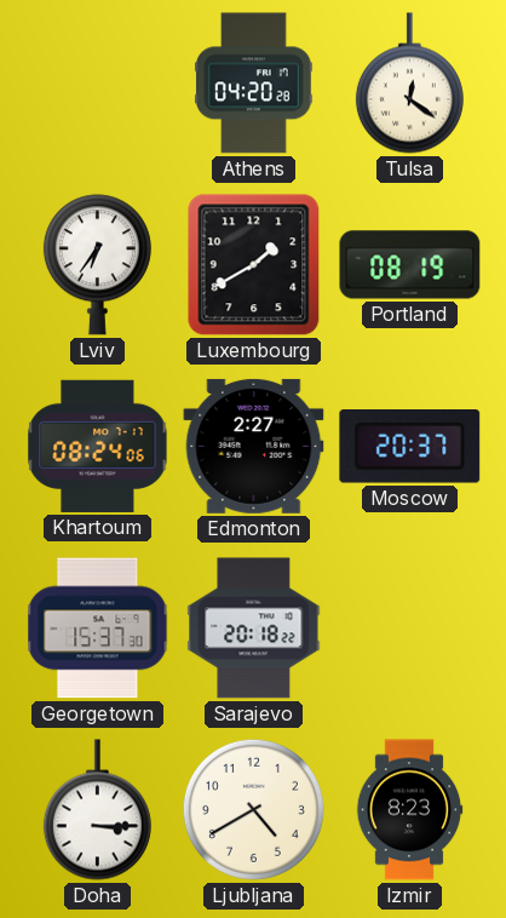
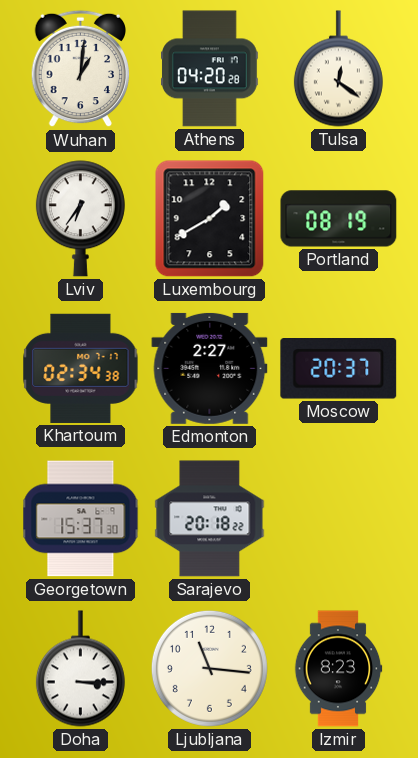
Wuhan: none -> 1:01 (81, 69)
Khartoum: 08:24 -> 02:34 (81, 368)
Ljubljana: 4:40 -> 11:16 (209, 668)
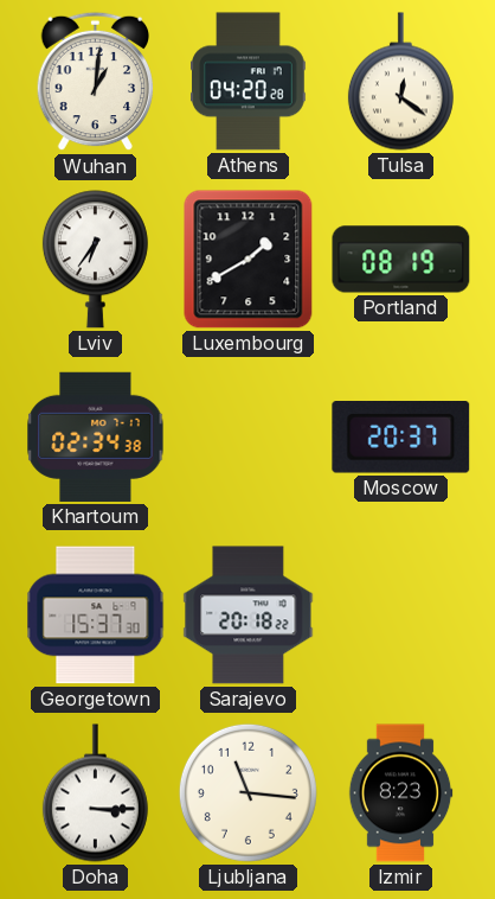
Edmonton: 2:27 -> none (210, 368)
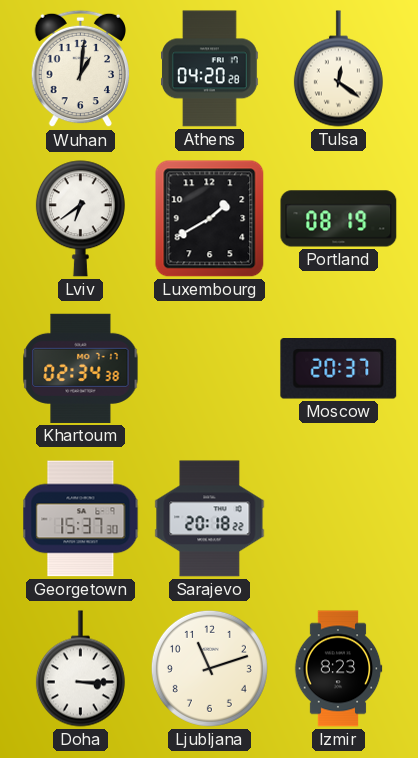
Lviv: 6:36 -> 6:39 (80, 219)
Ljubljana: 11:16 -> 11:12 (209, 668)
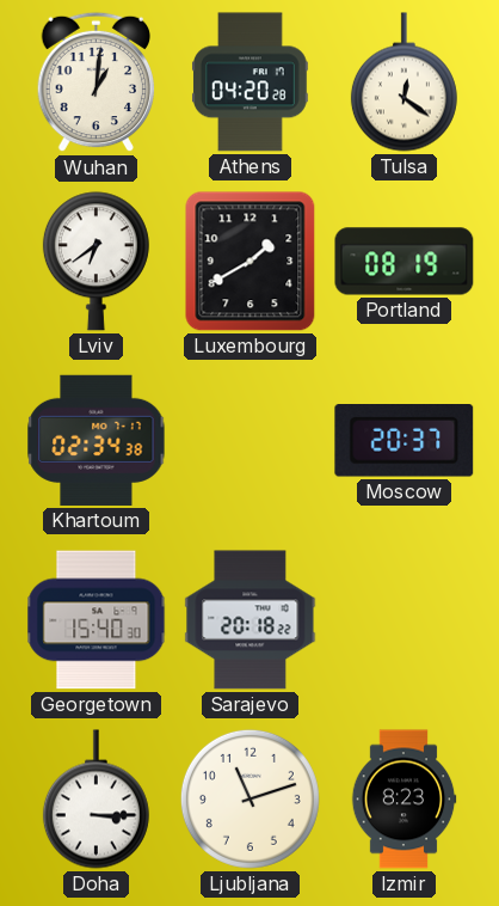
Georgetown: 15:37 -> 15:40 (97, 620)
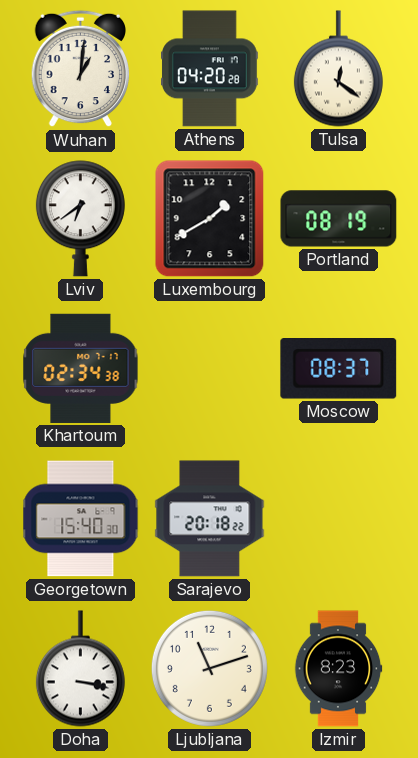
Moscow: 20:37 -> 08:37 (339, 369)
Doha: 3:15 -> 3:17 (80, 669)
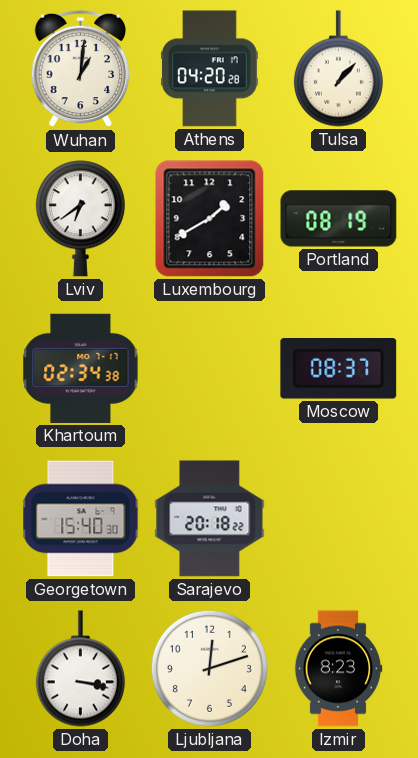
Tulsa: 12:21 -> 1:07 (338, 69)
Ljubljana: 11:12 -> 12:12 (209, 668)
